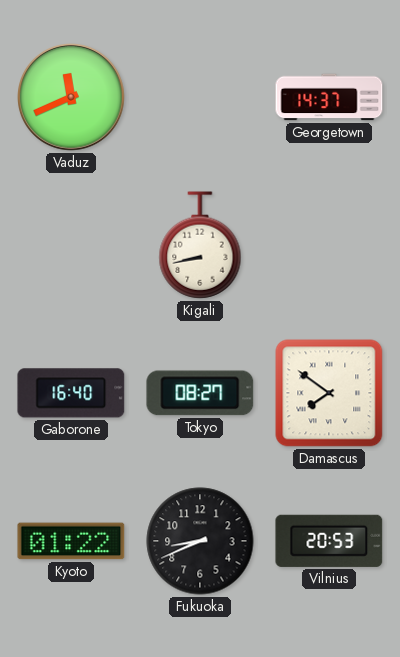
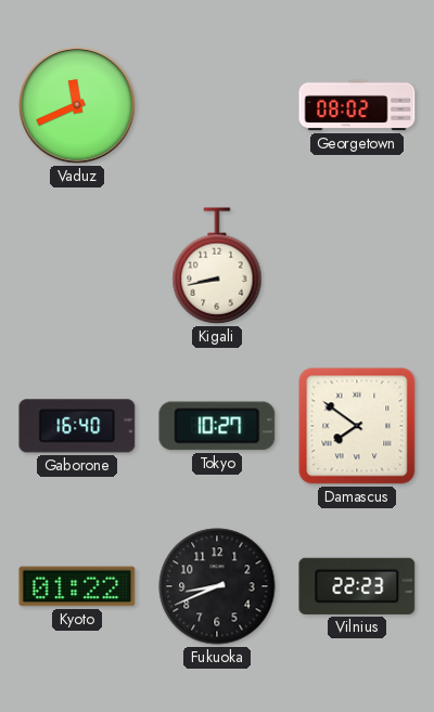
Georgetown: 14:37 -> 08:02 (357, 105)
Tokyo: 08:27 -> 10:27 (217, 426)
Vilnius: 20:53 -> 22:23 (357, 586)
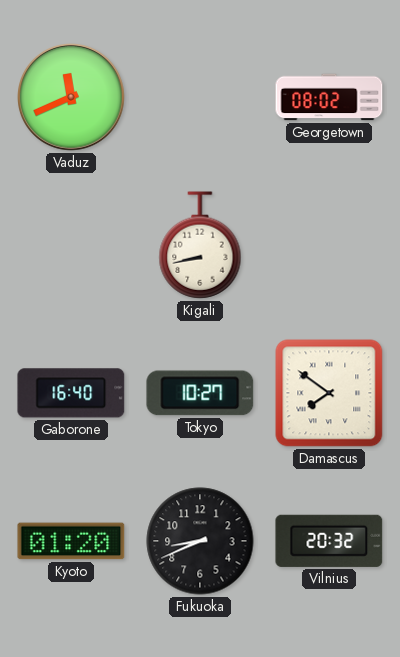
Kyoto: 01:22 -> 01:20 (71, 541)
Vilnius: 22:23 -> 20:32 (329, 541)
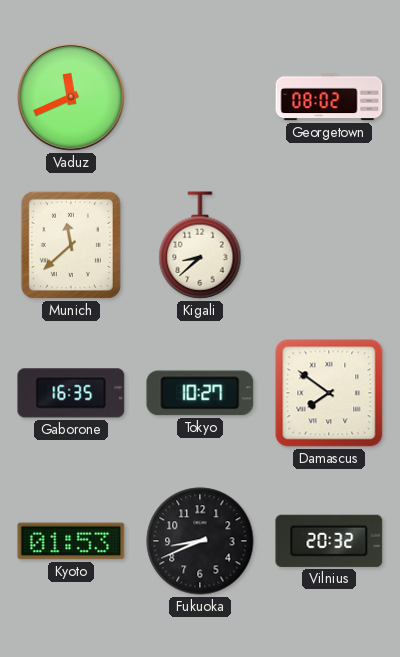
Munich: none -> 11:38 (71, 245)
Kigali: 8:43 -> 8:38 (200, 245)
Gaborone: 16:40 -> 16:35 (71, 393)
Kyoto: 01:20 -> 01:53 (71, 541)
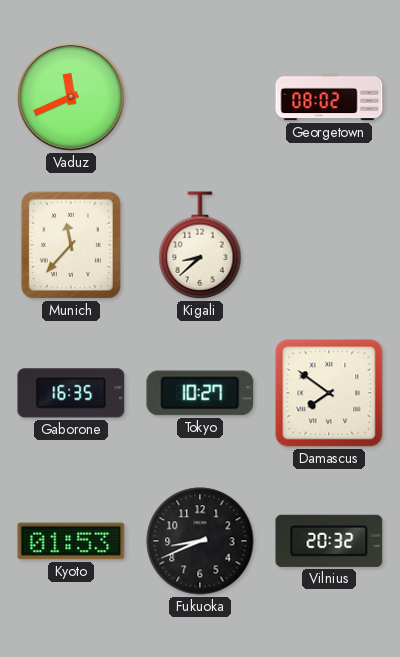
Munich: 11:38 -> 11:37 (71, 245)
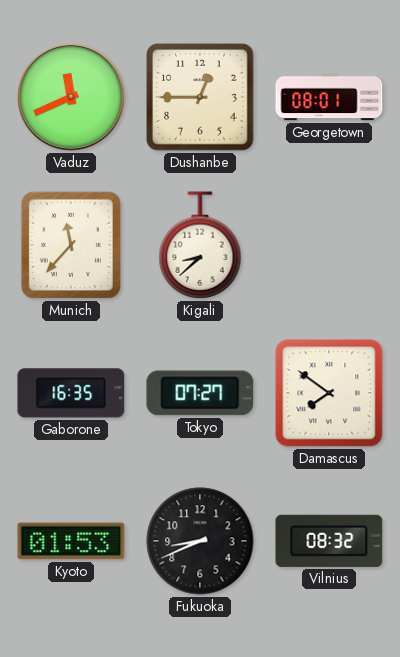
Dushanbe: none -> 12:45 (200, 97)
Georgetown: 08:02 -> 08:01 (329, 97)
Tokyo: 10:27 -> 07:27 (200, 393)
Vilnius: 20:32 -> 08:32 (329, 541)
